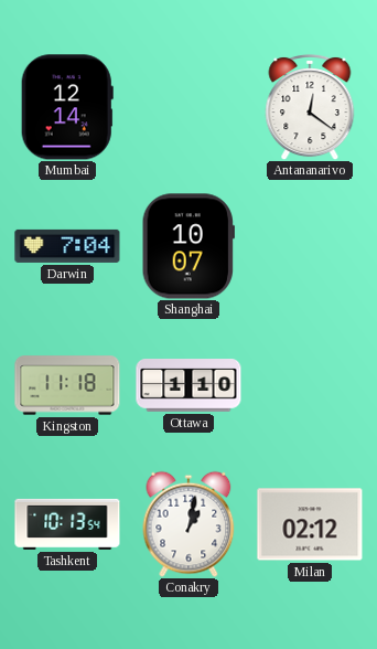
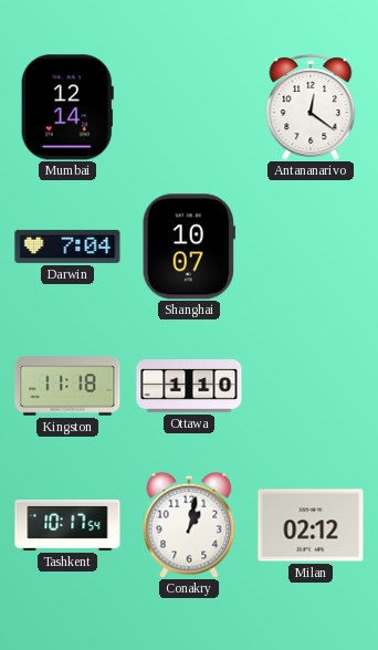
Tashkent: 10:13 -> 10:17 (67, 525)
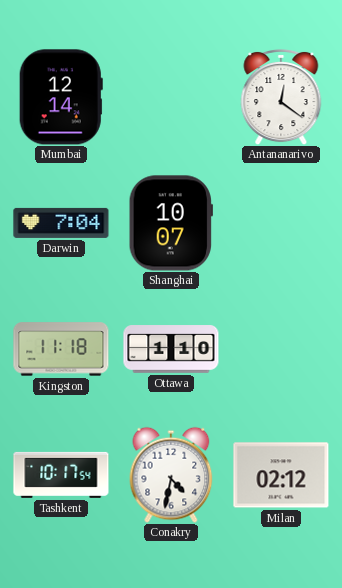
Conakry: 1:02 -> 4:32 (171, 475)
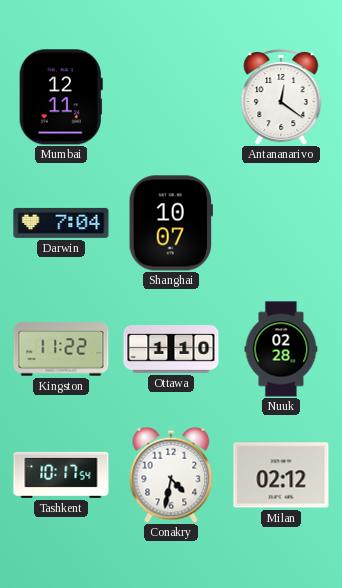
Mumbai: 12:14 -> 12:11 (61, 97)
Kingston: 11:18 -> 11:22 (61, 349)
Nuuk: none -> 02:28 (281, 349)
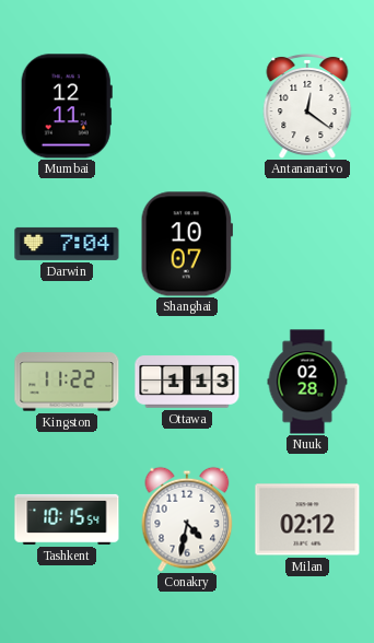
Ottawa: 1:10 -> 1:13 (187, 382)
Tashkent: 10:17 -> 10:15 (67, 519)
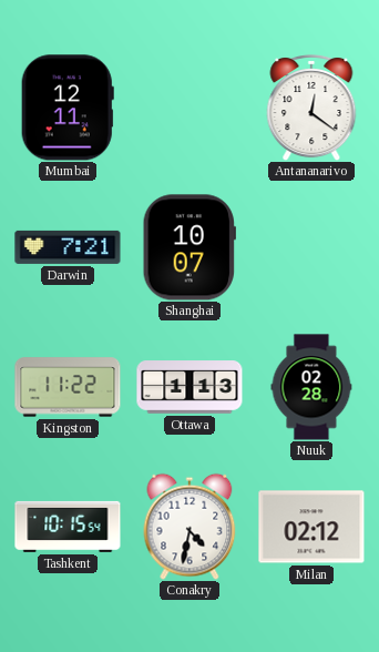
Darwin: 7:04 -> 7:21 (68, 247)
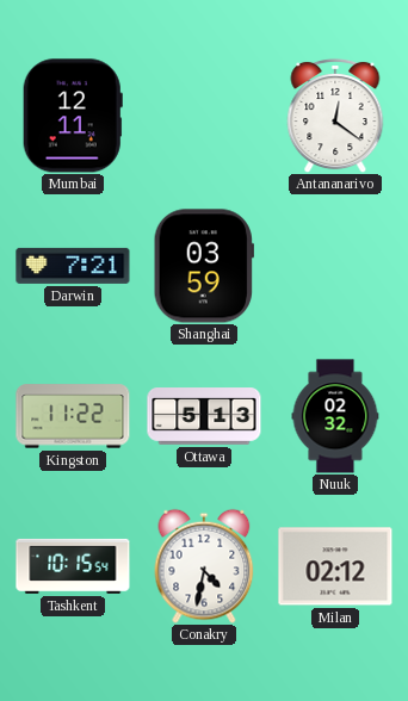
Shanghai: 10:07 -> 03:59 (204, 266)
Ottawa: 1:13 -> 5:13 (204, 416)
Nuuk: 02:28 -> 02:32 (335, 416)
